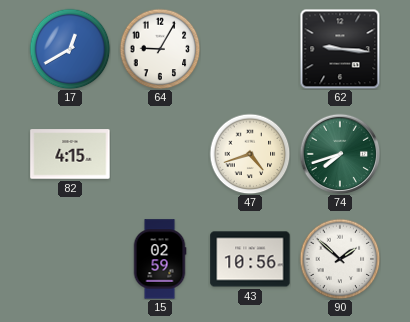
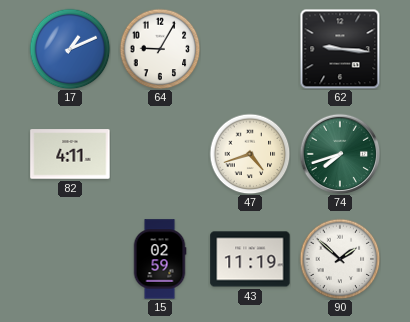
17: 12:40 -> 1:11 (70, 49)
82: 4:15 -> 4:11 (70, 154)
43: 10:56 -> 11:19 (250, 259)
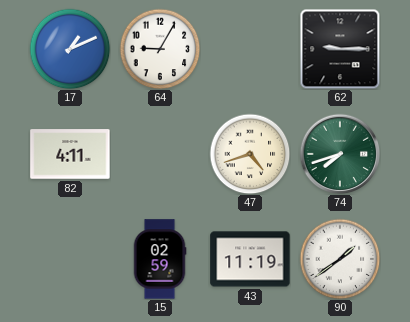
62: 9:16 -> 9:15 (340, 49)
90: 1:52 -> 1:39 (340, 259)
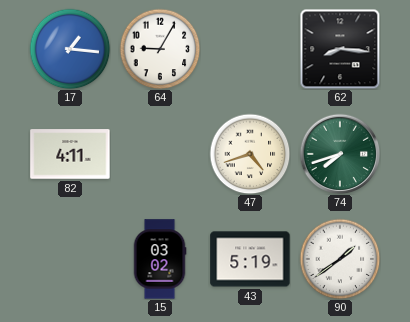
17: 1:11 -> 1:16 (70, 49)
62: 9:15 -> 8:16 (340, 49)
15: 02:59 -> 03:02 (160, 259)
43: 11:19 -> 5:19 (250, 259)
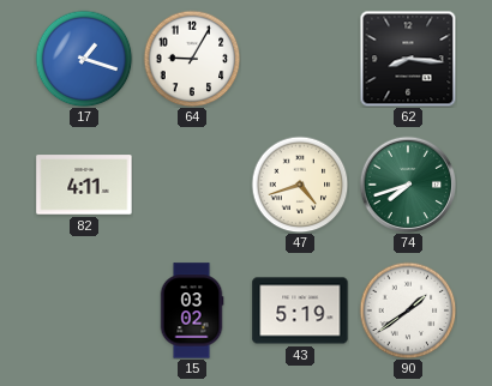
17: 1:16 -> 1:18 (84, 59)
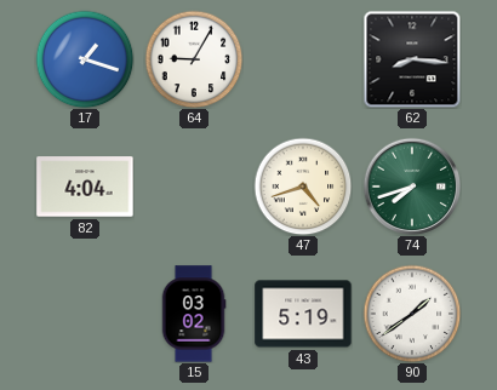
82: 4:11 -> 4:04 (85, 187)
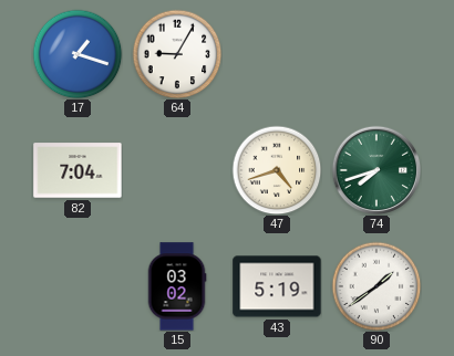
62: 8:16 -> none (412, 59)
82: 4:04 -> 7:04 (78, 170)
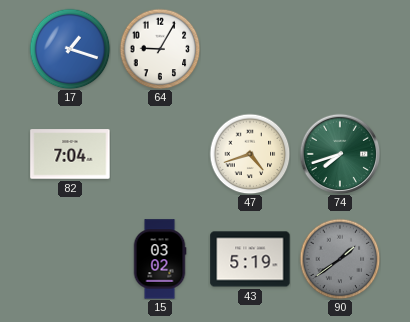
90 dial: white -> grey (340, 259)
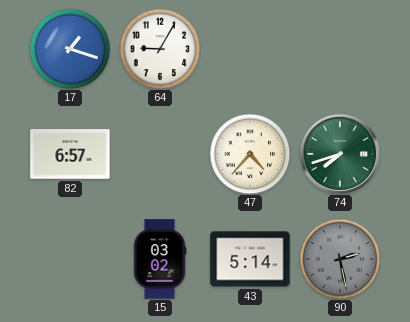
82: 7:04 -> 6:57 (70, 154)
47: 4:42 -> 4:37 (250, 154)
43: 5:19 -> 5:14 (250, 259)
90: 1:39 -> 2:28 (340, 259)
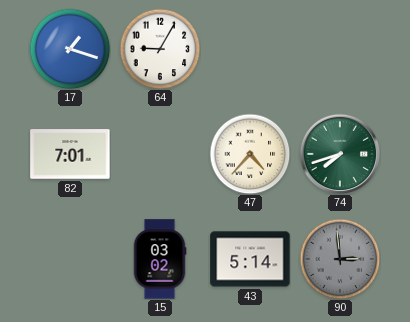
82: 6:57 -> 7:01 (70, 154)
90: 2:28 -> 2:59 (340, 259)
